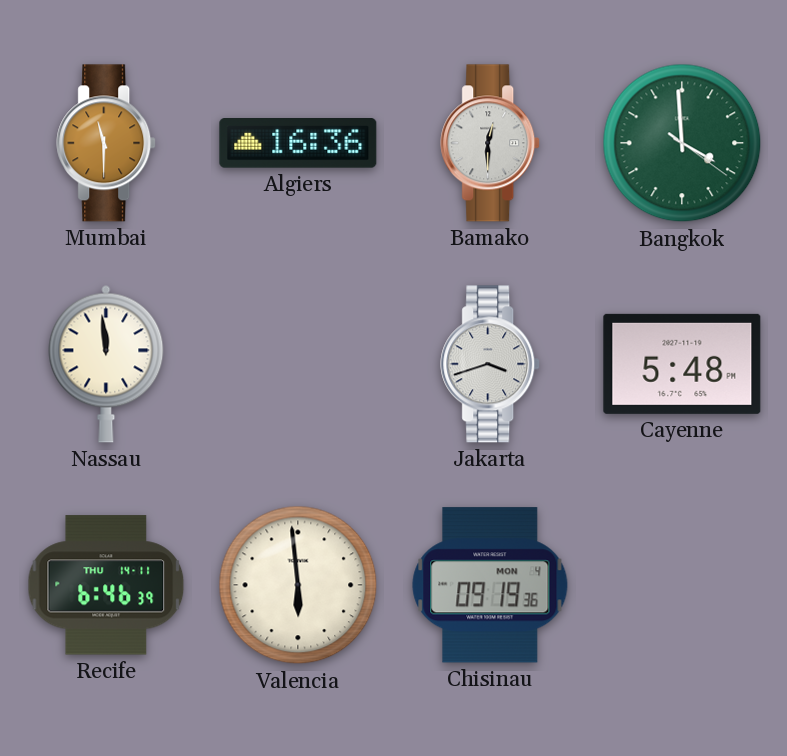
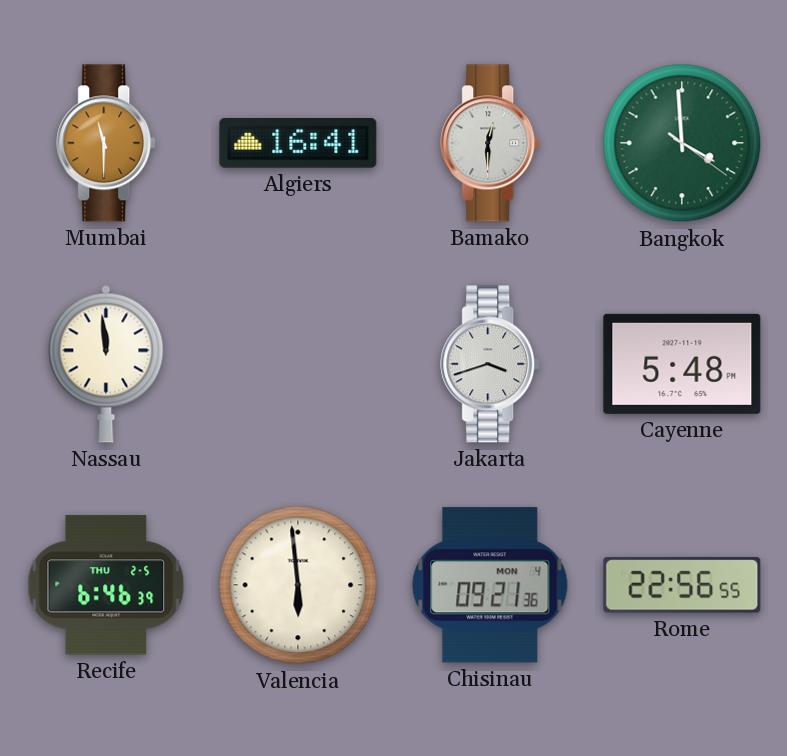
Algiers: 16:36 -> 16:41 (298, 144)
Recife date: THU 14-11 -> THU 2-5 (106, 585)
Chisinau: 09:19 -> 09:21 (490, 585)
Rome: none -> 22:56 (682, 585)
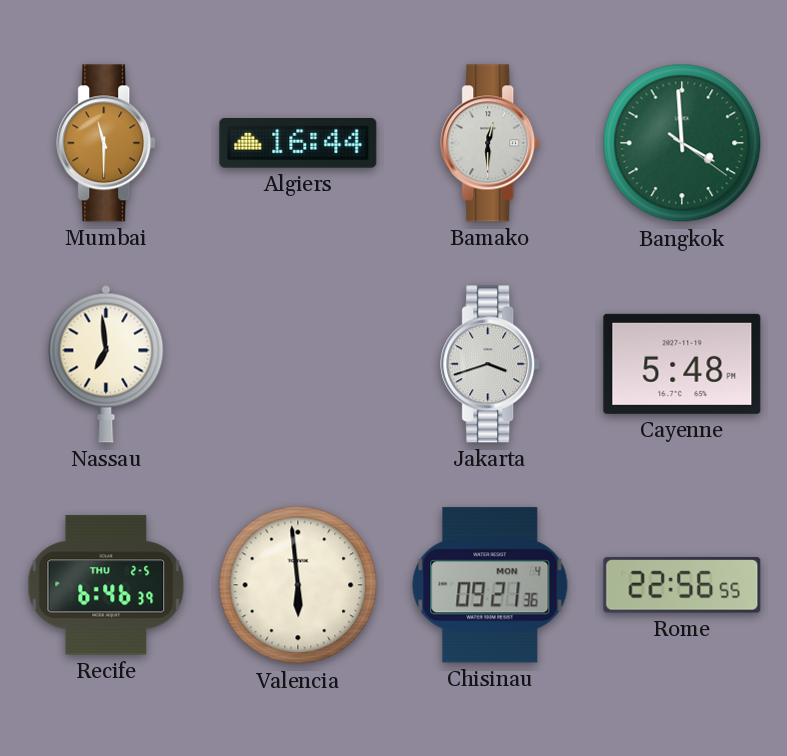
Algiers: 16:41 -> 16:44 (298, 144)
Nassau: 11:59 -> 6:59 (106, 364)
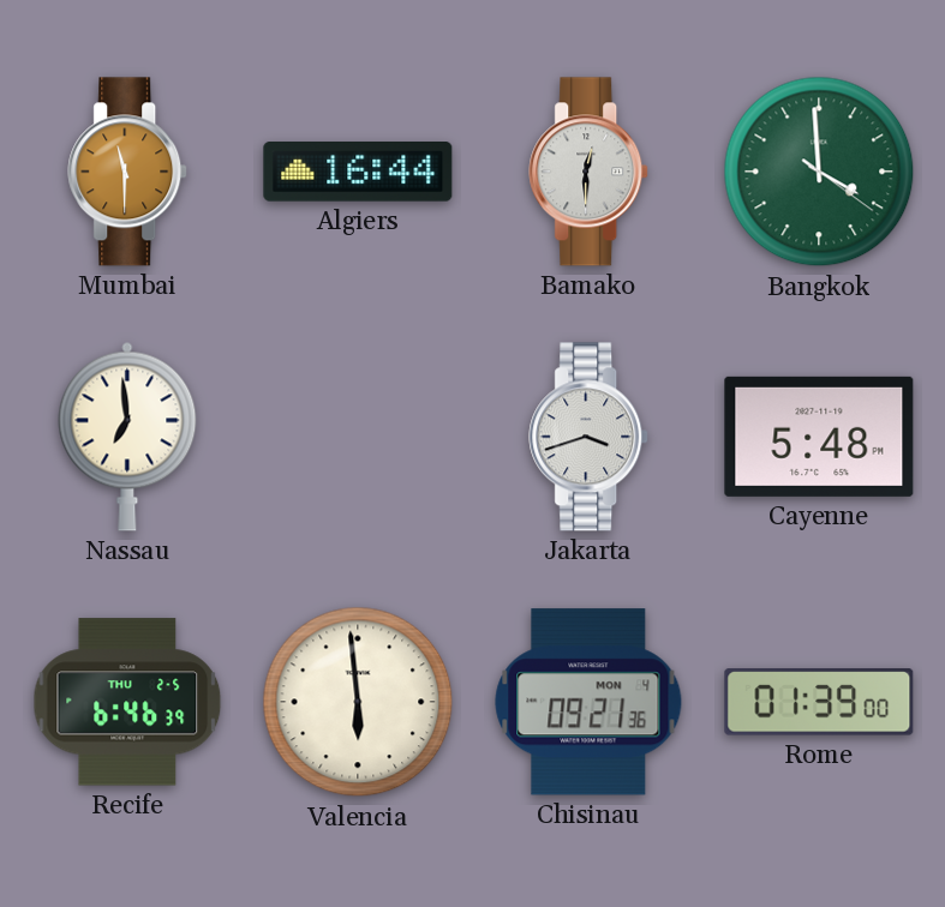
Rome: 22:56 -> 01:39 (819, 702)
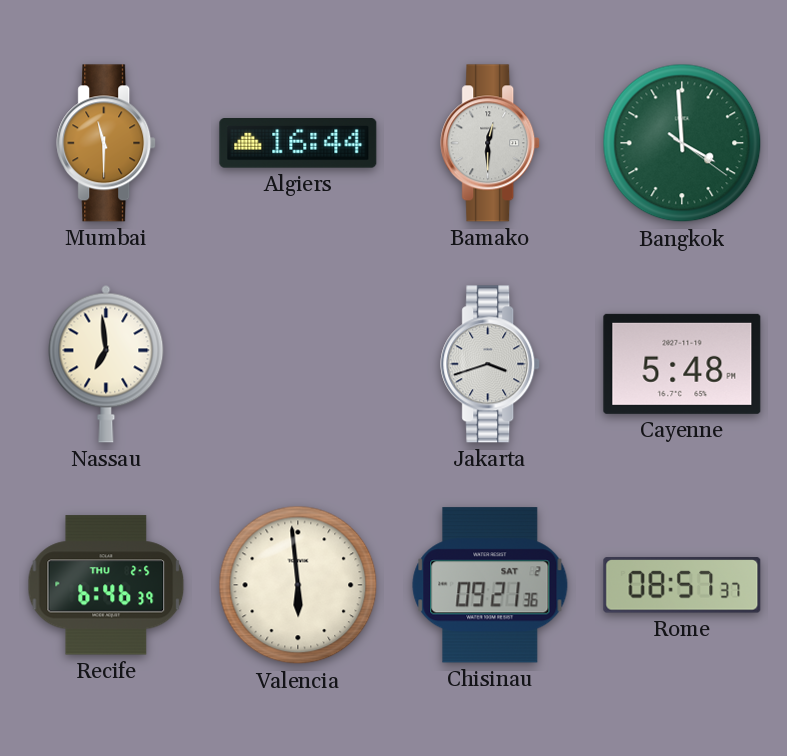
Chisinau date: MON 4 -> SAT 2 (490, 585)
Rome: 01:39 -> 08:57 (682, 585)
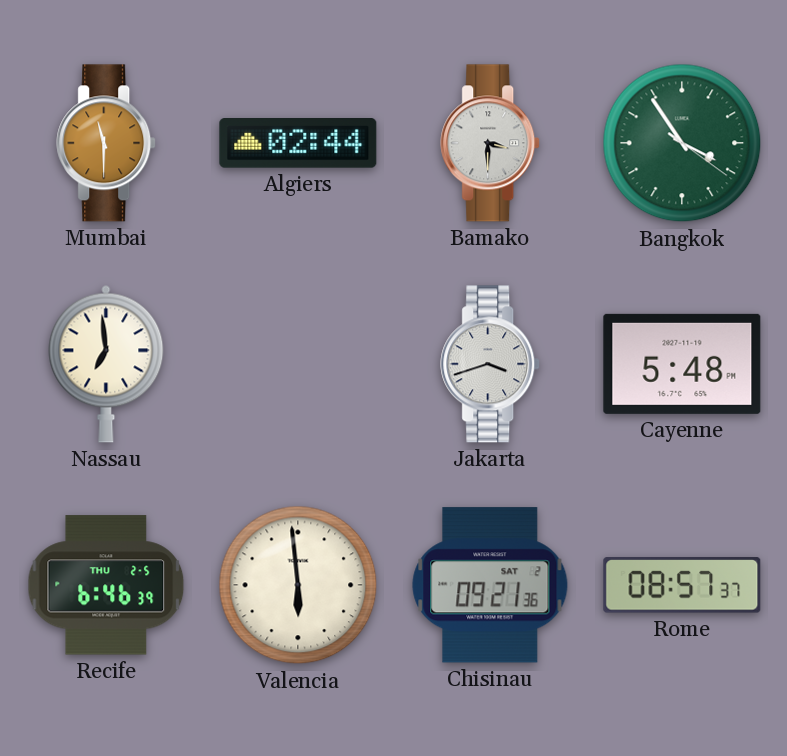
Algiers: 16:44 -> 02:44 (298, 144)
Bamako: 12:30 -> 3:30 (491, 143)
Bangkok: 3:59 -> 3:54 (682, 143)
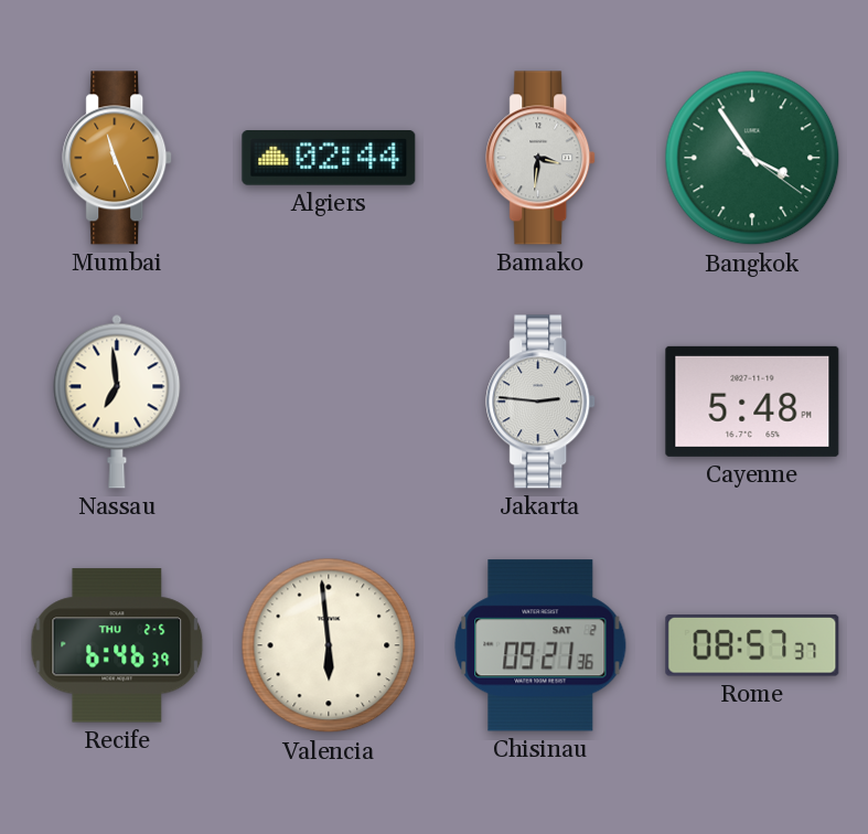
Mumbai: 11:30 -> 11:26 (118, 158)
Bamako: 3:30 -> 3:31 (542, 158)
Jakarta: 3:42 -> 2:46 (542, 402)
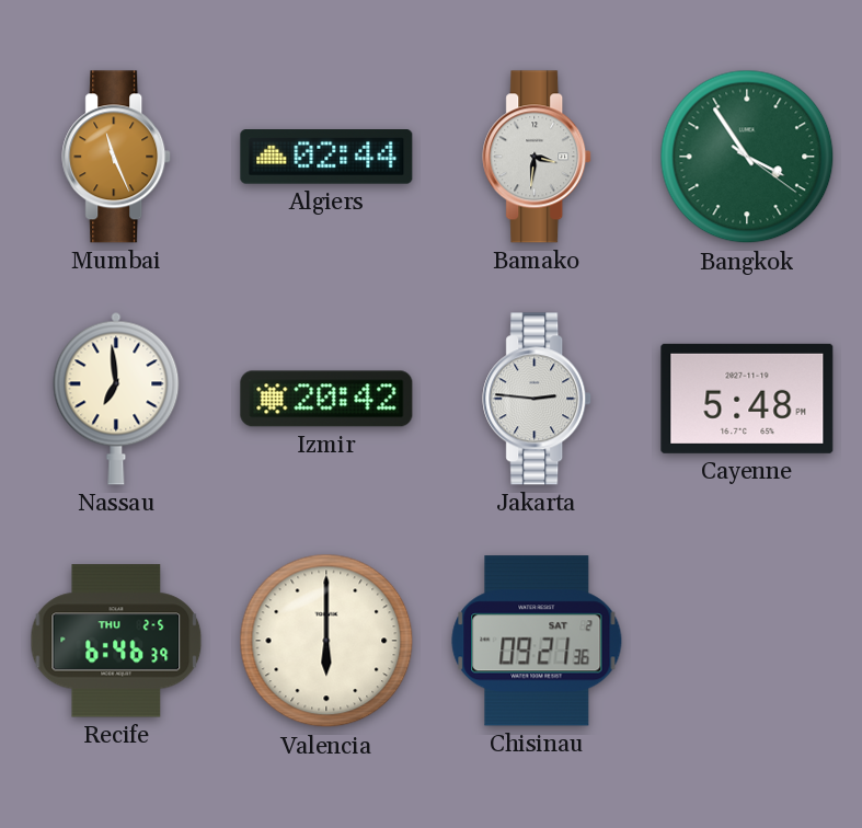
Izmir: none -> 20:42 (326, 399)
Valencia: 5:59 -> 6:00 (326, 641)
Rome: 08:57 -> none (752, 645)
